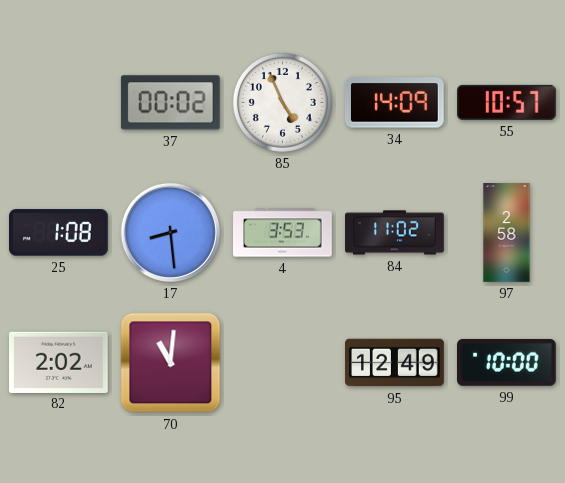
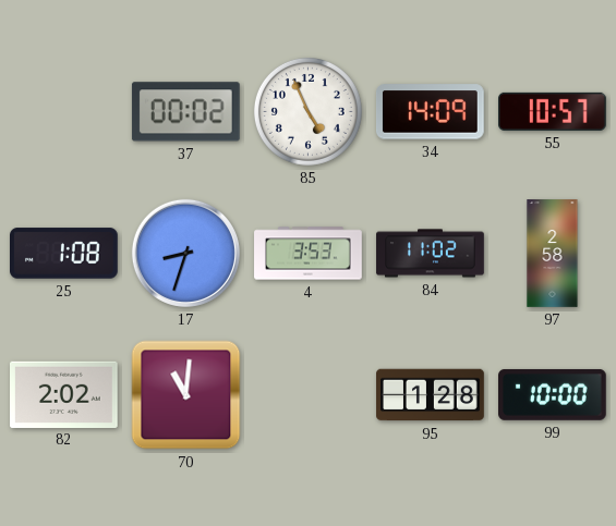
17: 8:29 -> 8:33 (185, 253)
95: 12:49 -> 1:28 (431, 395)
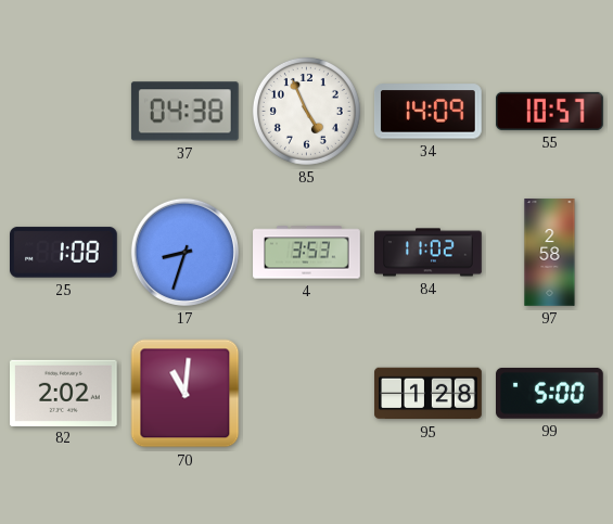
37: 00:02 -> 04:38 (184, 112)
99: 10:00 -> 5:00 (550, 393)
